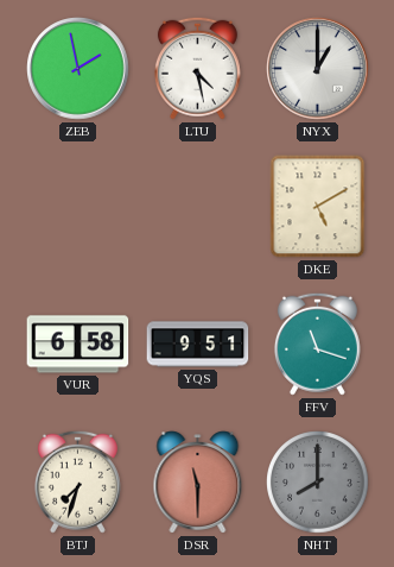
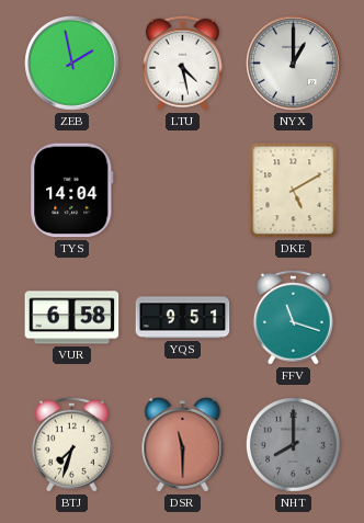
TYS: none -> 14:04 (72, 191)
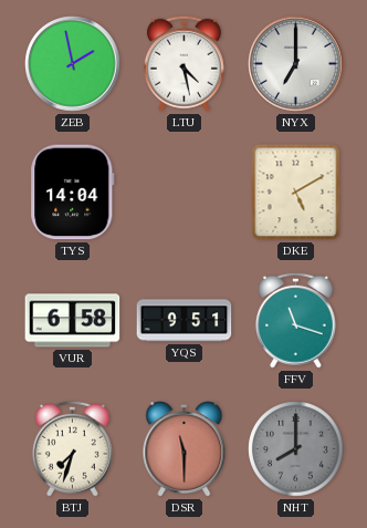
NYX: 1:00 -> 7:00 (296, 64)
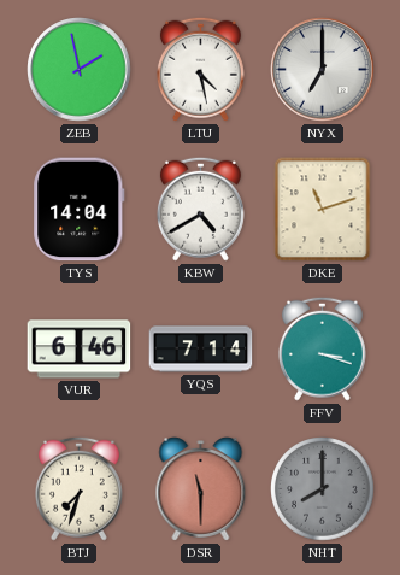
KBW: none -> 4:40 (200, 209)
DKE: 5:10 -> 11:12 (323, 210)
VUR: 6:58 -> 6:46 (80, 350)
YQS: 9:51 -> 7:14 (201, 350)
FFV: 11:18 -> 3:18 (322, 348)
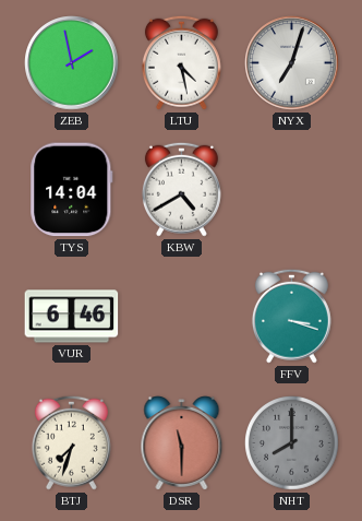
NYX: 7:00 -> 7:03 (292, 63)
DKE: 11:12 -> none (323, 210)
YQS: 7:14 -> none (201, 350)
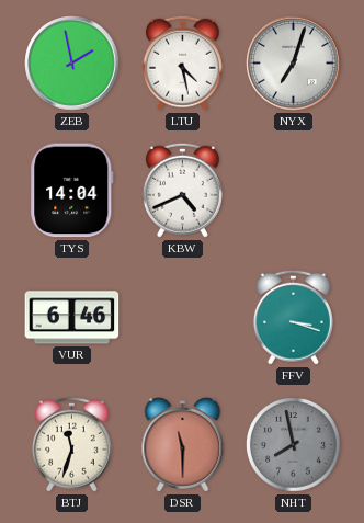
KBW: 4:40 -> 4:41 (182, 190)
BTJ: 7:33 -> 11:33 (71, 444)
NHT: 8:00 -> 7:58 (294, 445)
